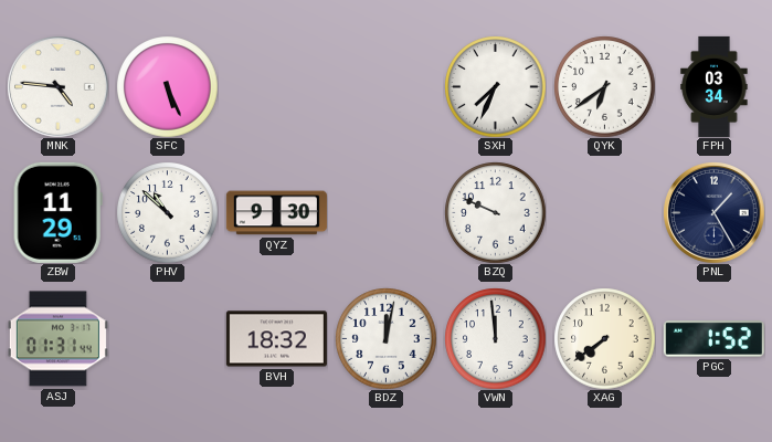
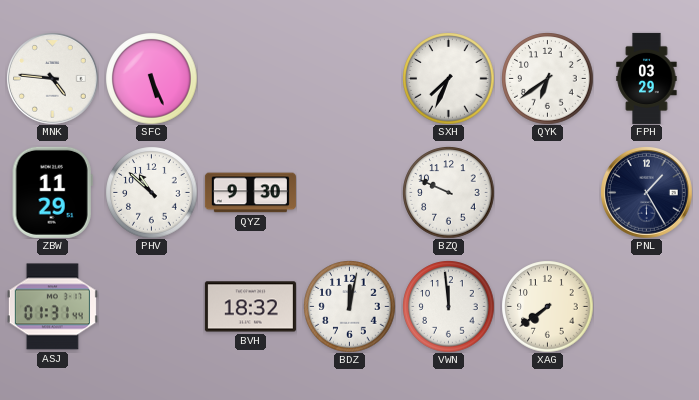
FPH: 03:34 -> 03:29 (647, 78)
PGC: 1:52 -> none (713, 339)
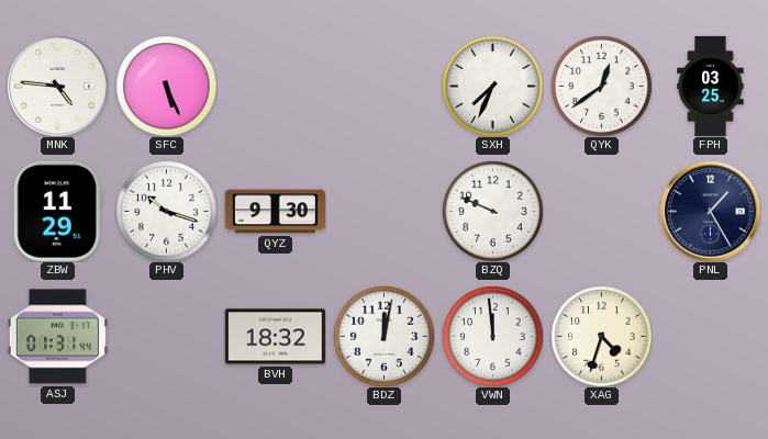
QYK: 6:39 -> 12:39 (601, 86)
FPH: 03:29 -> 03:25 (711, 86)
PHV: 10:52 -> 10:18 (166, 211)
XAG: 7:39 -> 4:33 (601, 336)
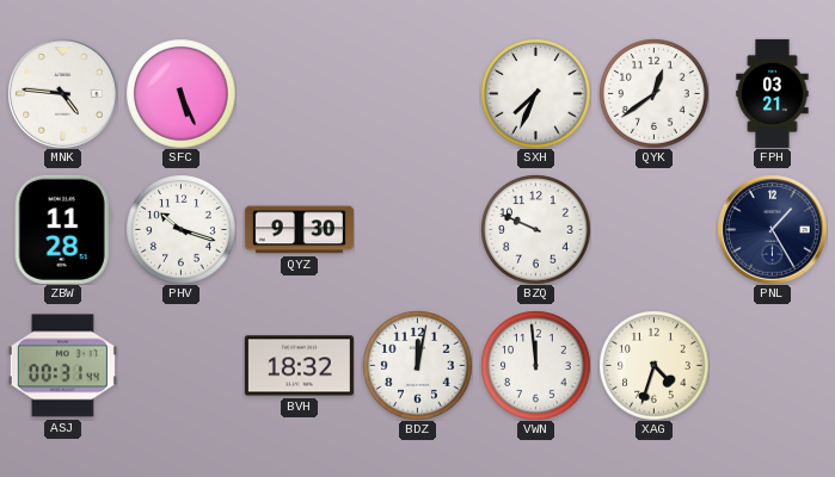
FPH: 03:25 -> 03:21 (773, 93)
ZBW: 11:29 -> 11:28 (62, 229)
ASJ: 01:31 -> 00:31 (62, 366)
